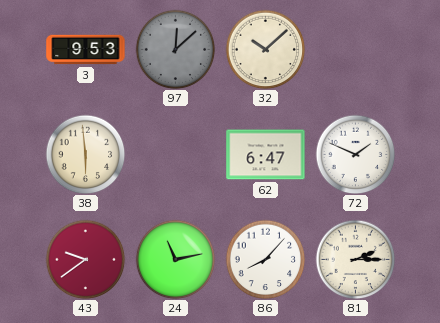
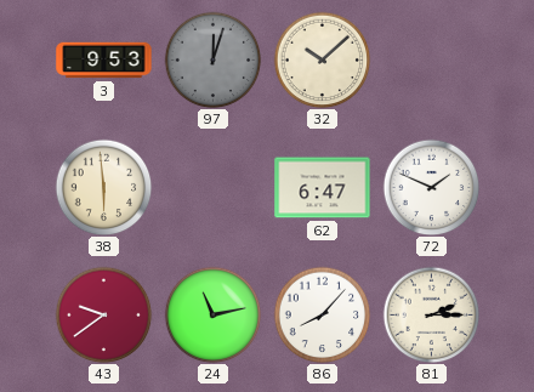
97: 12:08 -> 12:03 (212, 59)
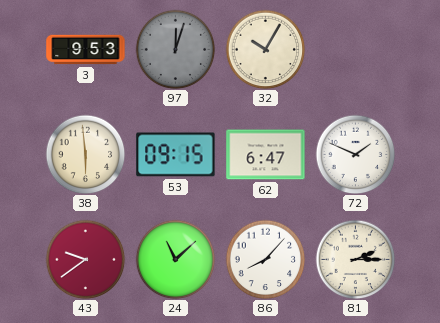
32: 10:08 -> 10:05 (265, 49)
53: none -> 09:15 (176, 155)
24: 11:13 -> 11:08 (175, 259)
